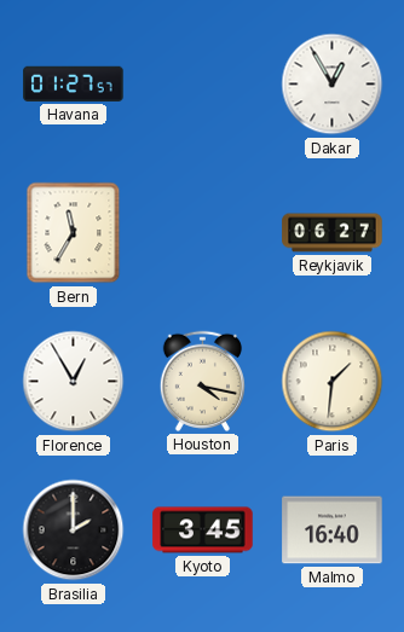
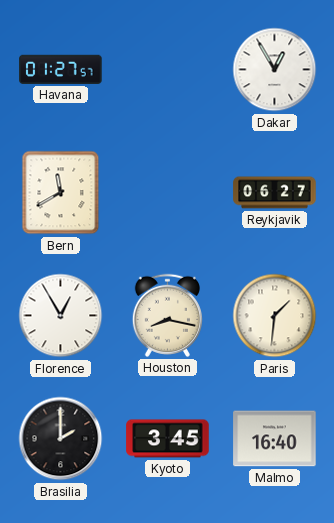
Bern: 11:35 -> 11:40 (61, 193)
Houston: 4:17 -> 8:17 (167, 315)
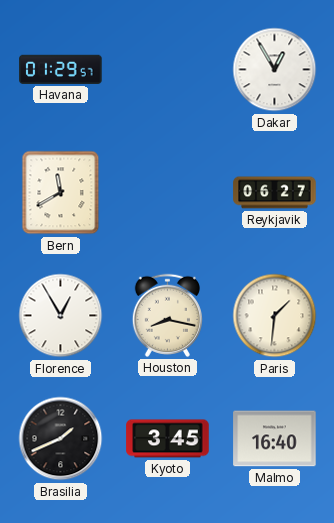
Havana: 01:27 -> 01:29 (61, 69)
Brasilia: 2:00 -> 1:41 (61, 439)
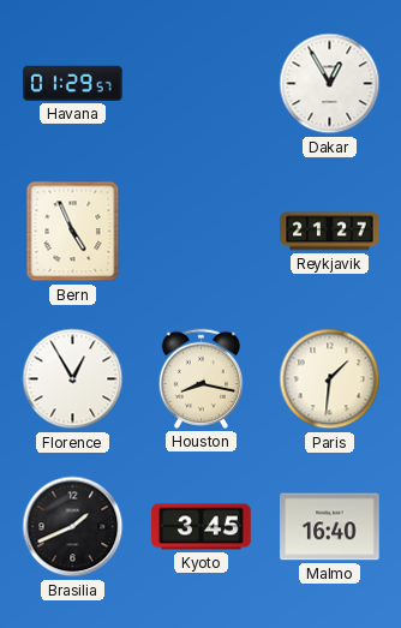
Bern: 11:40 -> 4:56 (73, 232)
Reykjavik: 06:27 -> 21:27 (330, 232)
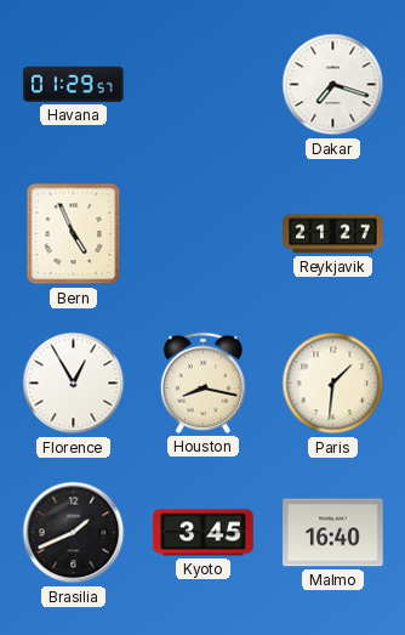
Dakar: 12:55 -> 7:18 (333, 85)
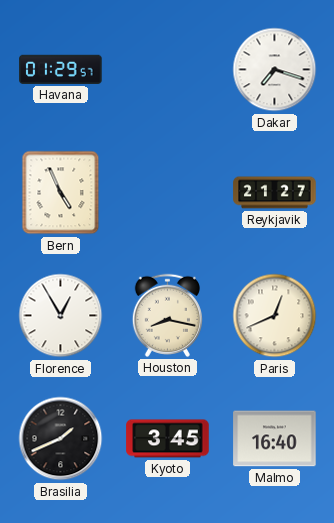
Paris: 1:31 -> 12:41 (275, 316)
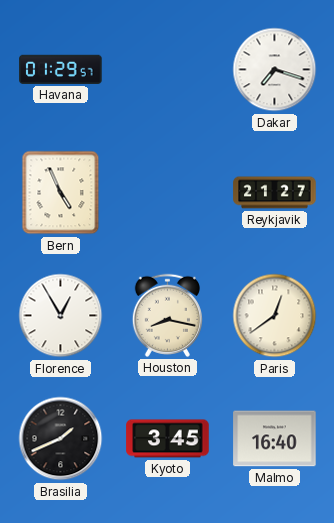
Paris: 12:41 -> 12:39 (275, 316)
